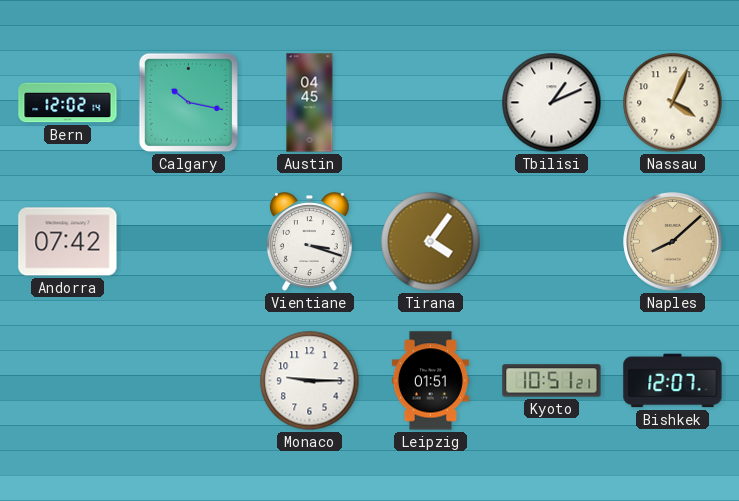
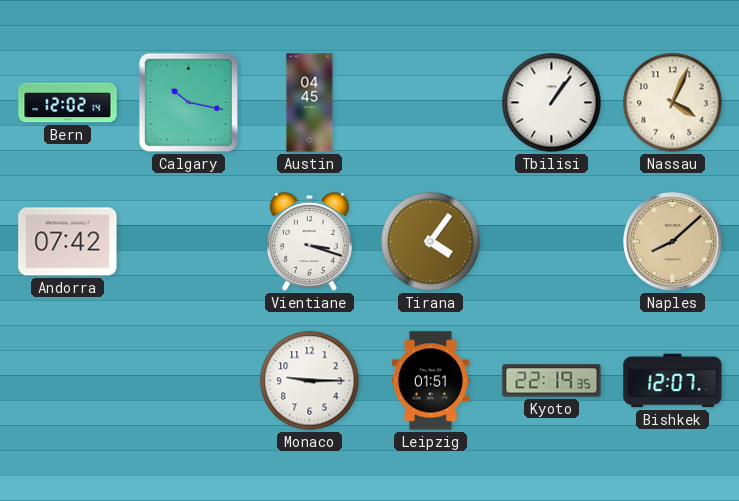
Tbilisi: 1:11 -> 1:06 (552, 103)
Kyoto: 10:51 -> 22:19 (552, 381)
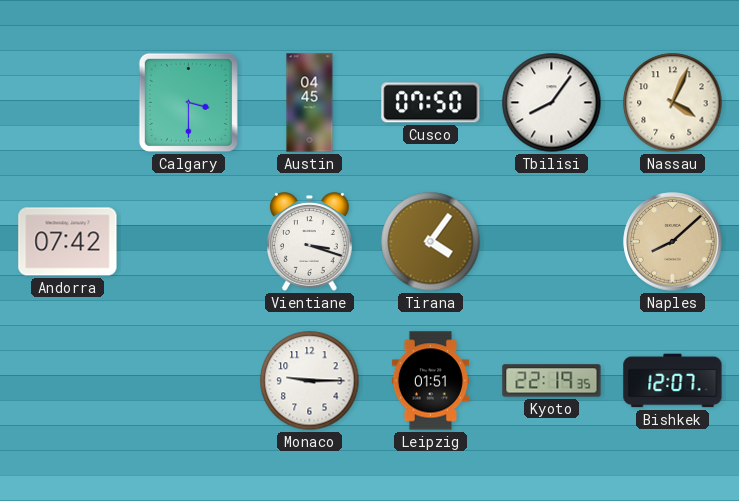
Bern: 12:02 -> none (68, 103)
Calgary: 10:17 -> 3:30 (188, 102)
Cusco: none -> 07:50 (431, 103)
Tbilisi: 1:06 -> 8:06 (552, 103)
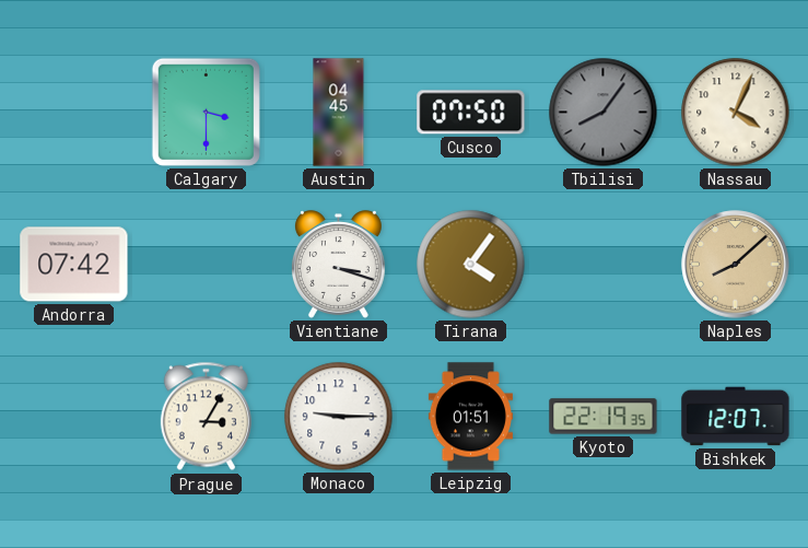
Tbilisi dial: white -> grey (604, 113)
Prague: none -> 3:05 (206, 417)
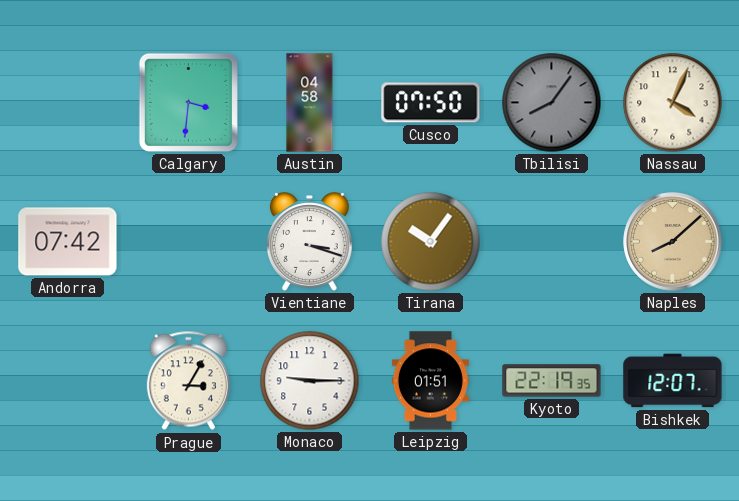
Calgary: 3:30 -> 3:31 (188, 102)
Austin: 04:45 -> 04:58 (310, 103)
Tirana: 4:06 -> 10:06 (431, 242)
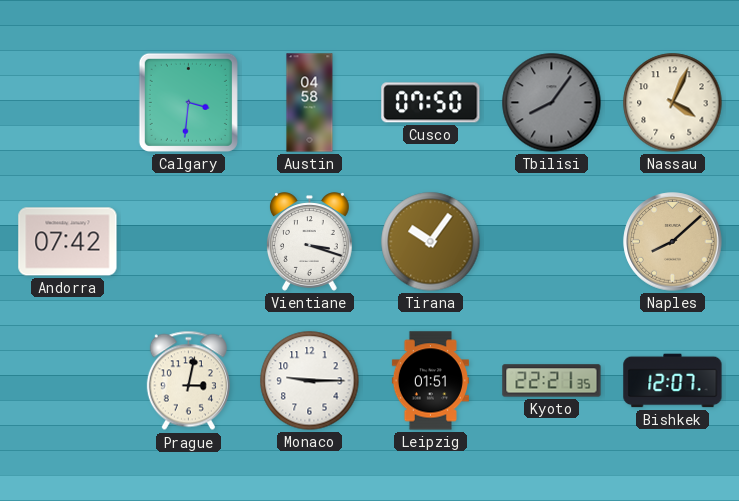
Prague: 3:05 -> 3:02 (188, 381)
Kyoto: 22:19 -> 22:21 (552, 381)
